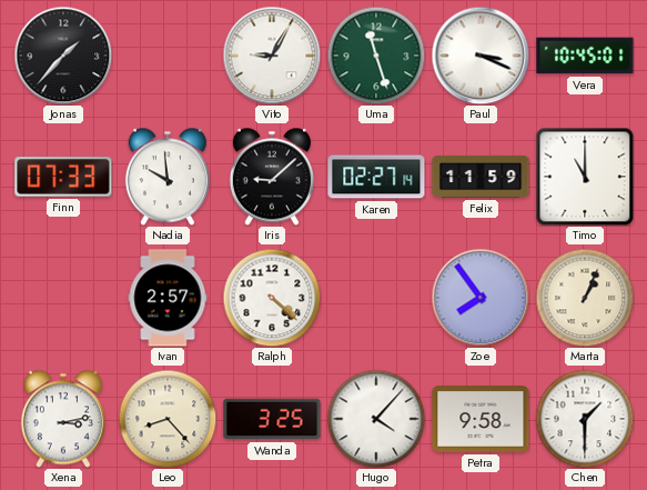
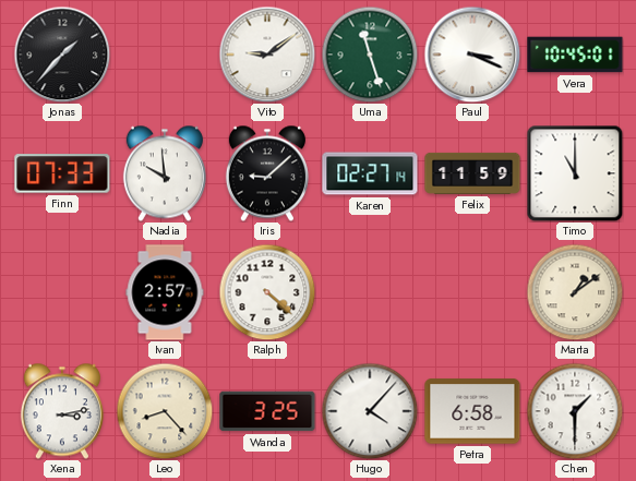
Vito: 9:05 -> 9:09 (267, 55)
Zoe: 7:54 -> none (481, 298)
Marta: 1:04 -> 1:09 (575, 292)
Petra: 9:58 -> 6:58 (472, 411)
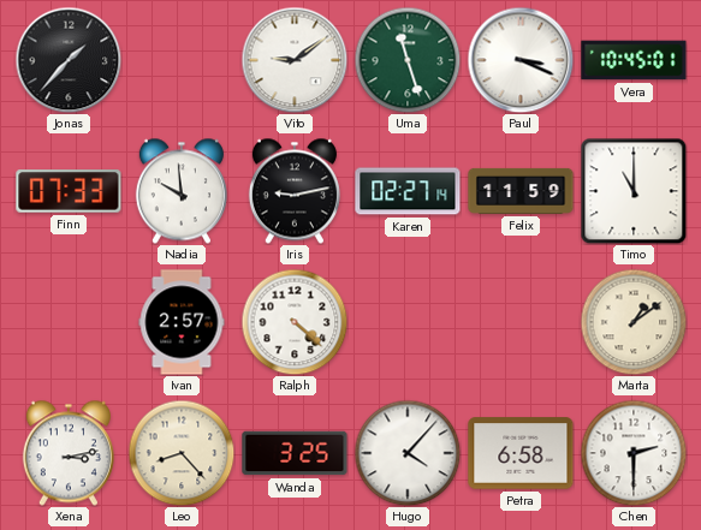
Iris: 9:08 -> 9:13 (295, 191)
Chen: 1:30 -> 2:30 (634, 453)
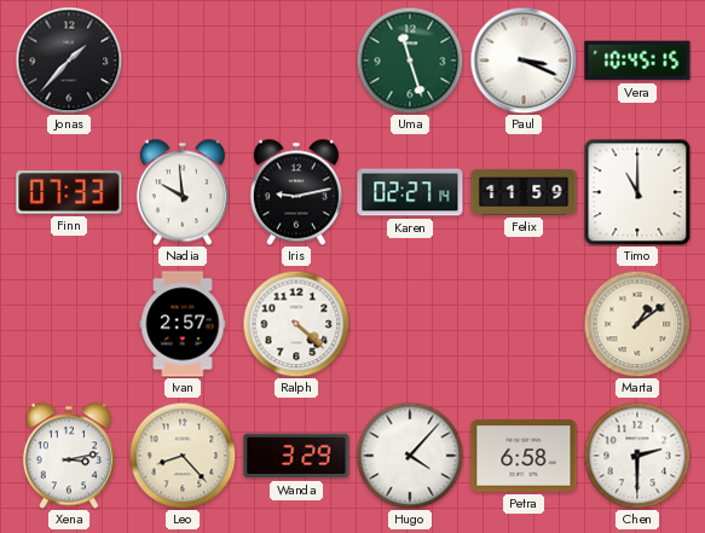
Vito: 9:09 -> none (295, 60)
Vera: 10:45:01 -> 10:45:15 (637, 60)
Wanda: 3:25 -> 3:29 (296, 456)
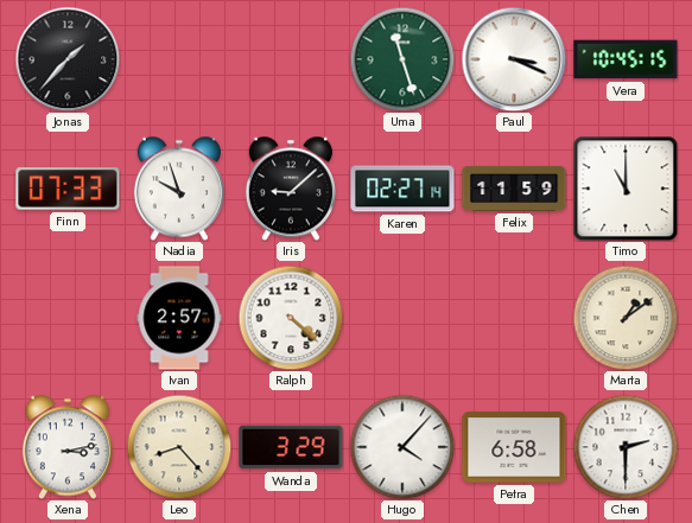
Nadia: 9:59 -> 9:57 (179, 189)
Iris: 9:13 -> 9:08 (291, 189)
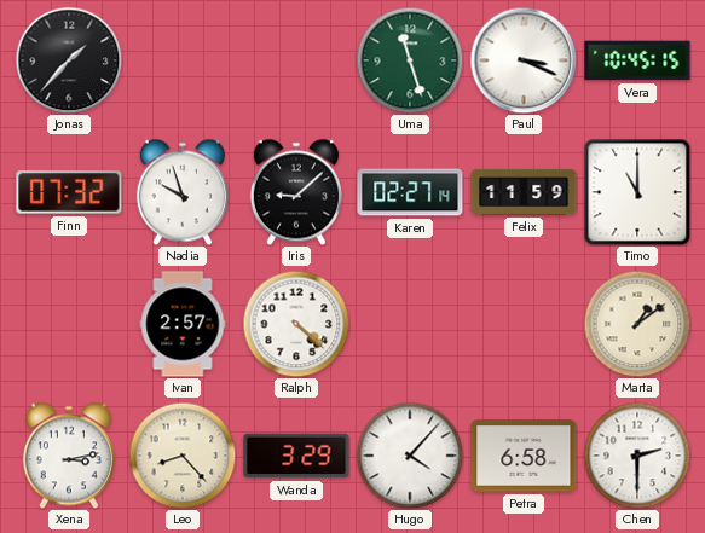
Finn: 07:33 -> 07:32 (69, 192)
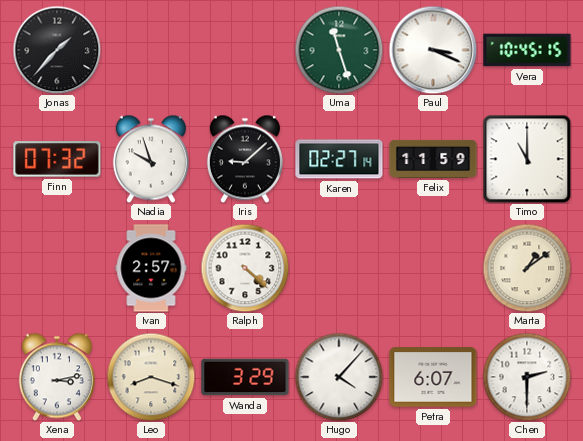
Leo: 8:23 -> 8:18 (151, 377)
Petra: 6:58 -> 6:07 (433, 377)
